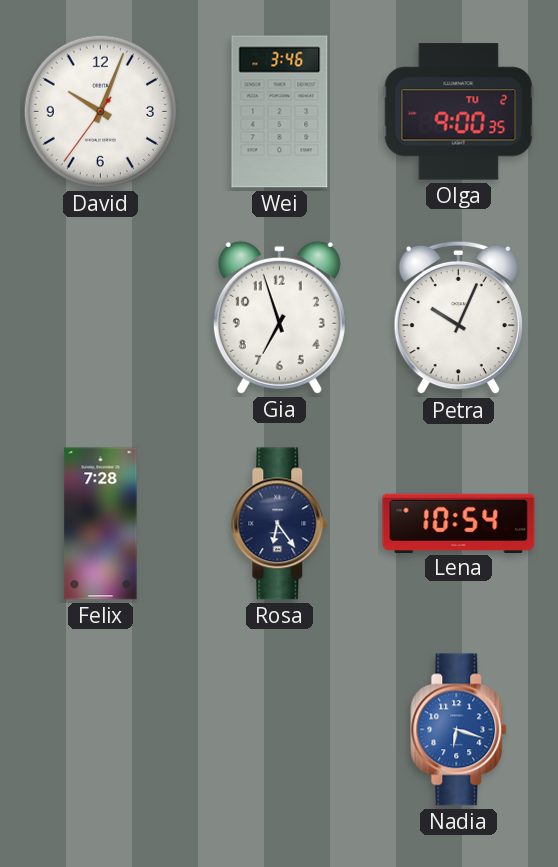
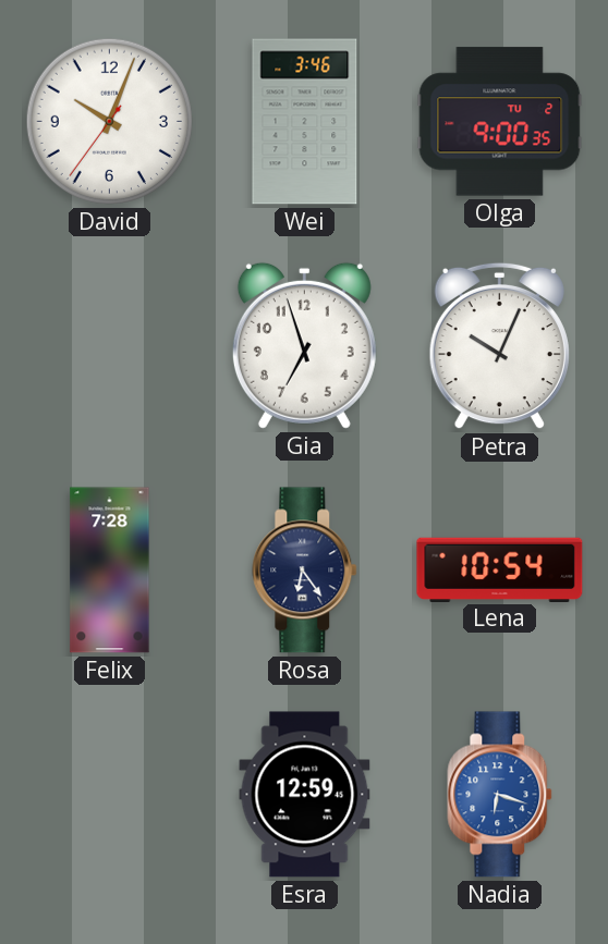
Esra: none -> 12:59 (305, 795)
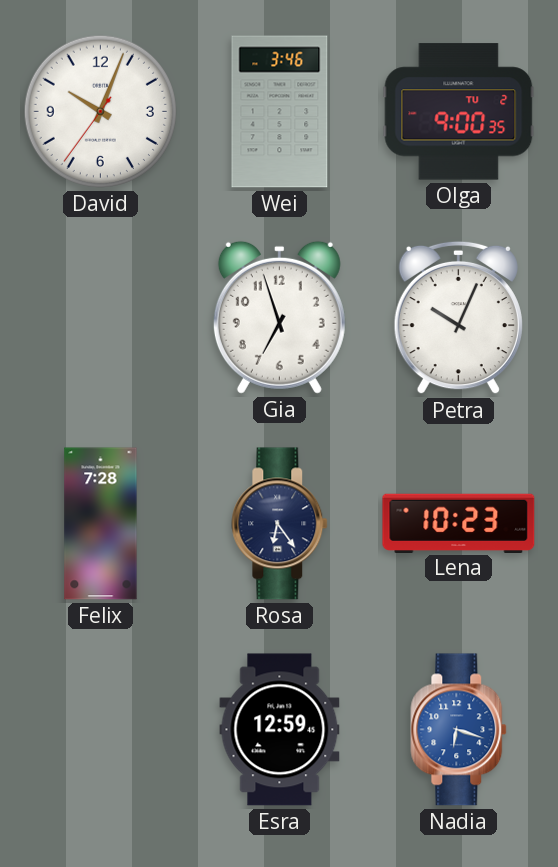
Lena: 10:54 -> 10:23 (459, 523)
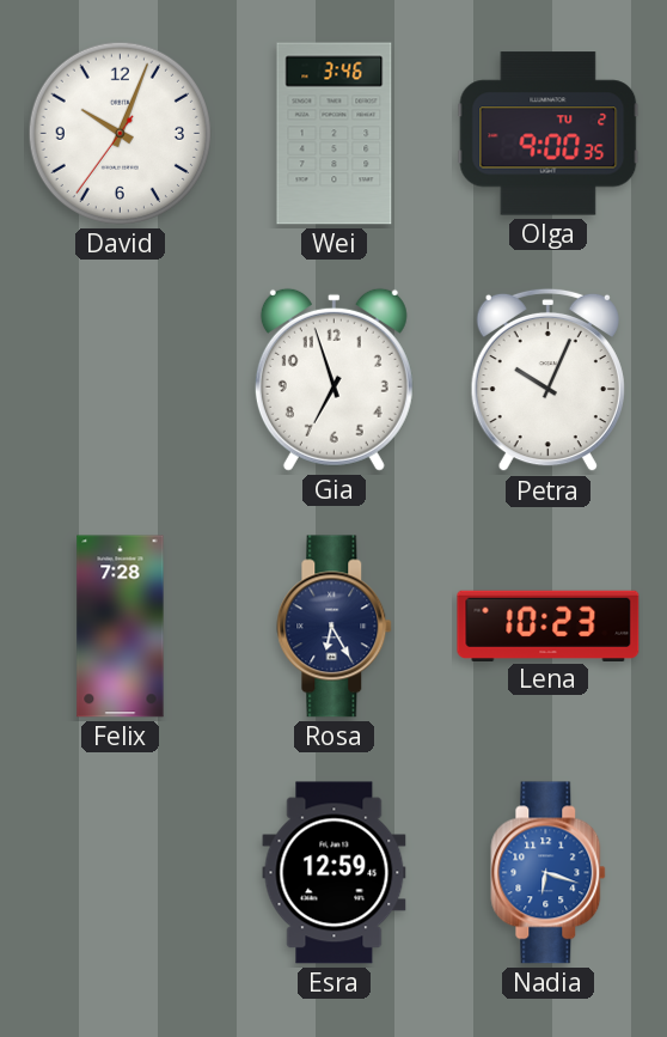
Rosa: 6:24 -> 6:25 (335, 627)
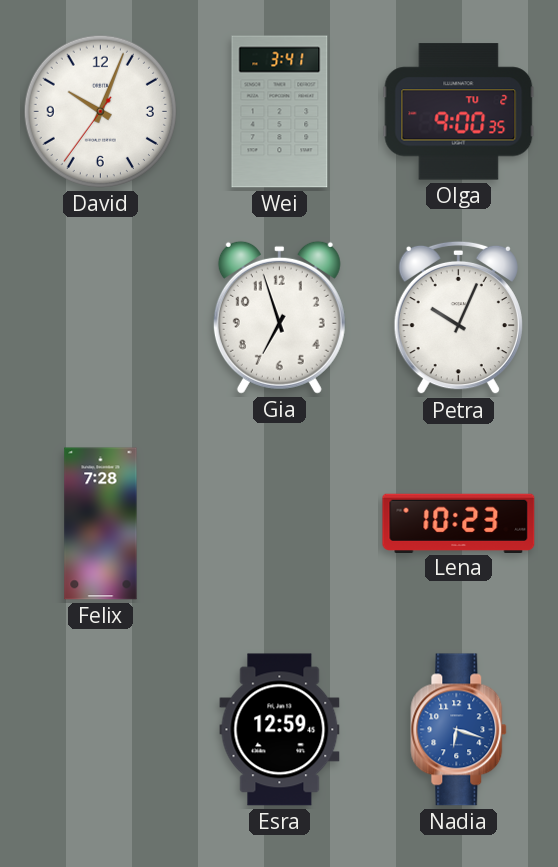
Wei: 3:46 -> 3:41 (280, 112)
Rosa: 6:25 -> none (335, 627)
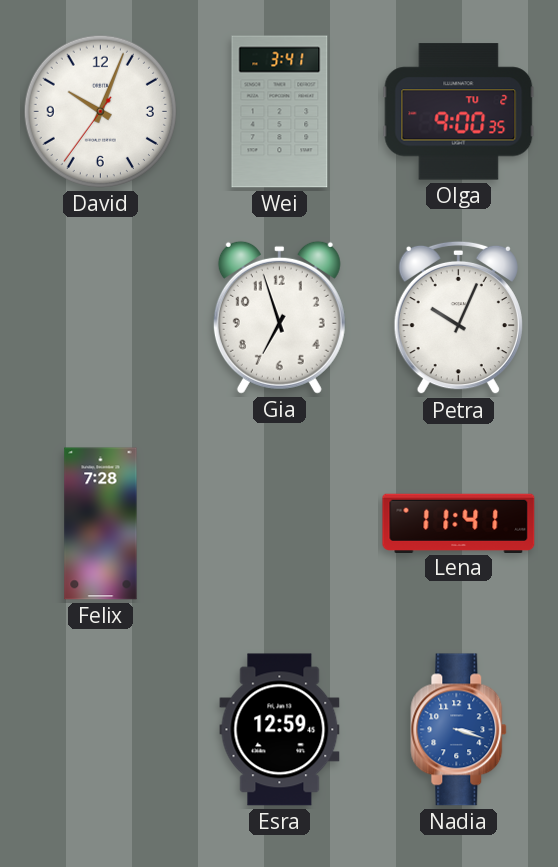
Lena: 10:23 -> 11:41 (459, 523)
Nadia: 6:18 -> 3:18 (459, 730)
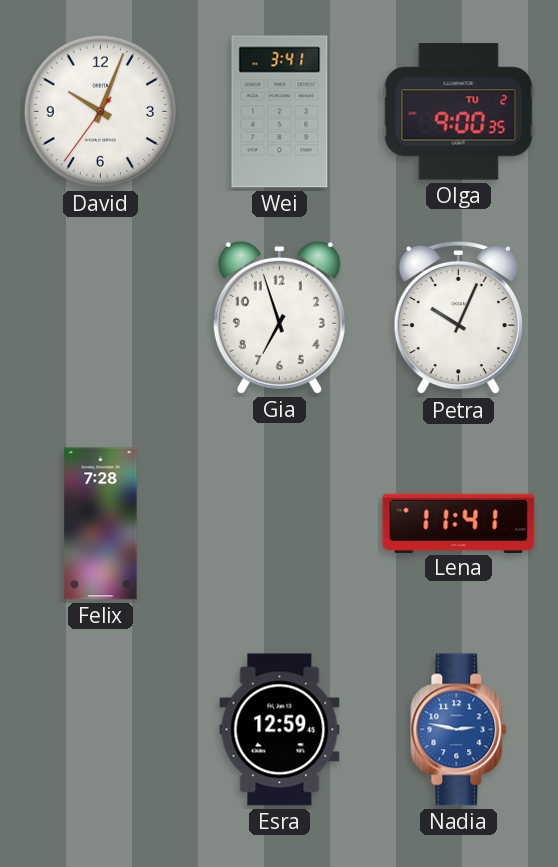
Nadia: 3:18 -> 2:47 (459, 730)
